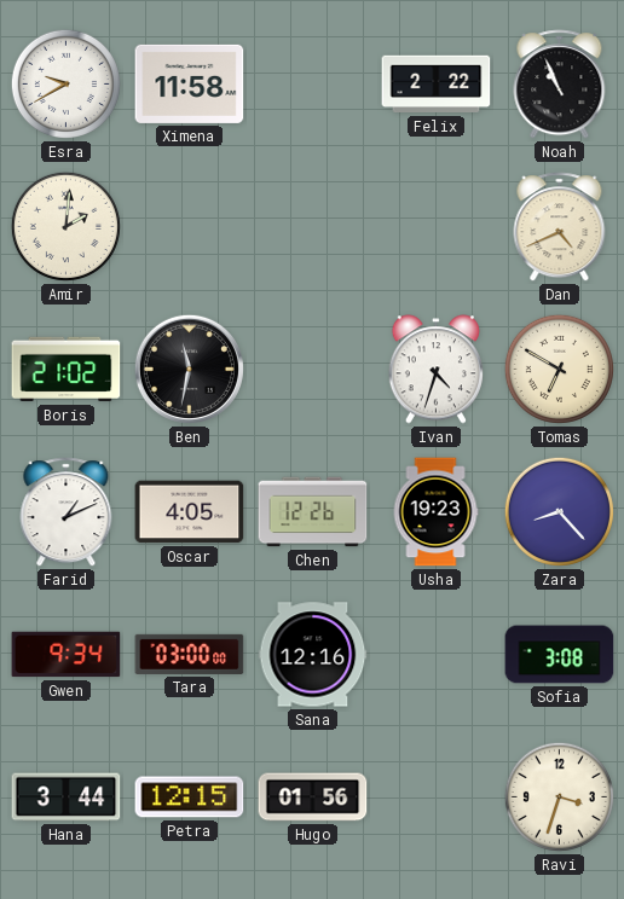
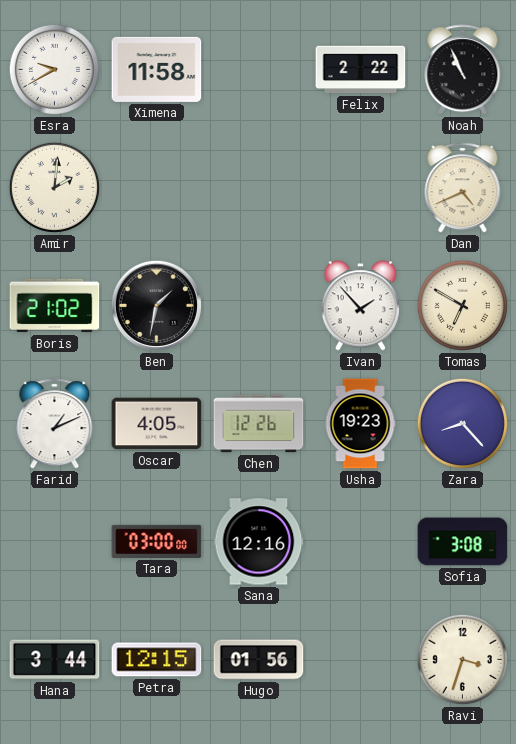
Ben: 11:32 -> 1:32 (156, 305)
Ivan: 4:33 -> 1:53 (360, 306)
Gwen: 9:34 -> none (67, 655)
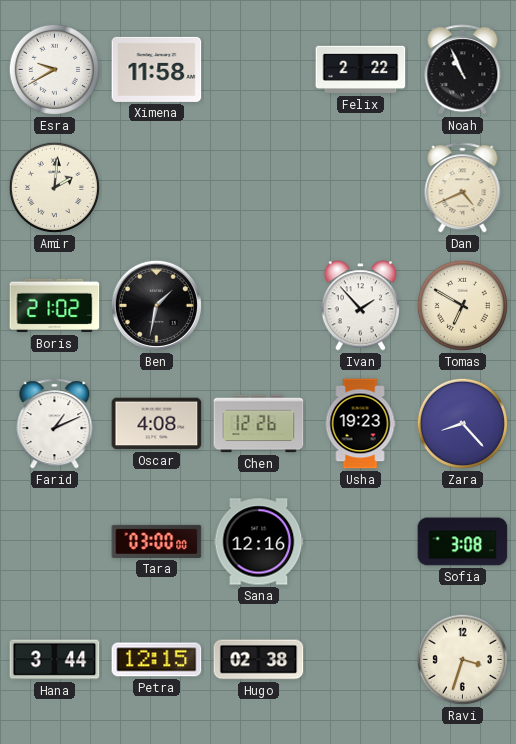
Oscar: 4:05 -> 4:08 (157, 424)
Hugo: 01:56 -> 02:38 (259, 660)
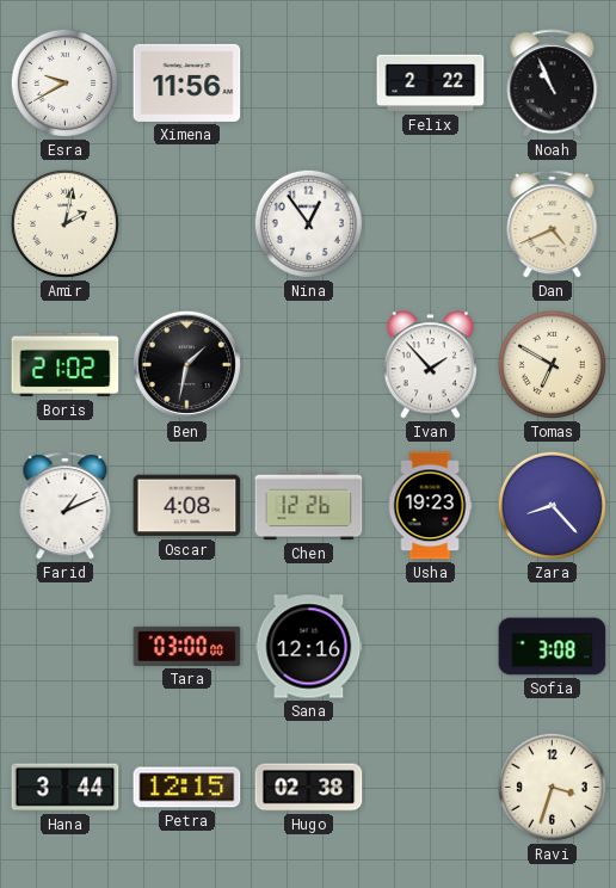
Ximena: 11:58 -> 11:56 (187, 82)
Amir: 2:01 -> 2:02 (64, 223)
Nina: none -> 12:54 (308, 223)
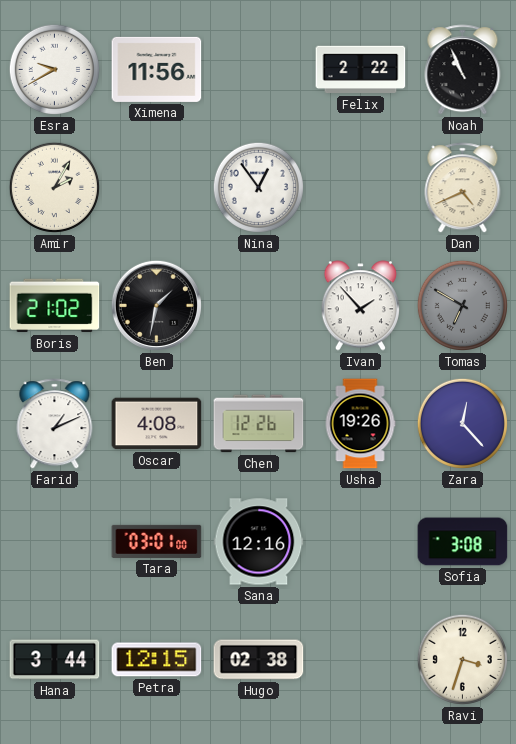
Amir: 2:02 -> 2:05 (54, 187)
Tomas dial: cream -> grey (462, 305)
Usha: 19:23 -> 19:26 (360, 424)
Zara: 8:23 -> 12:23 (462, 423)
Tara: 03:00 -> 03:01 (157, 541)
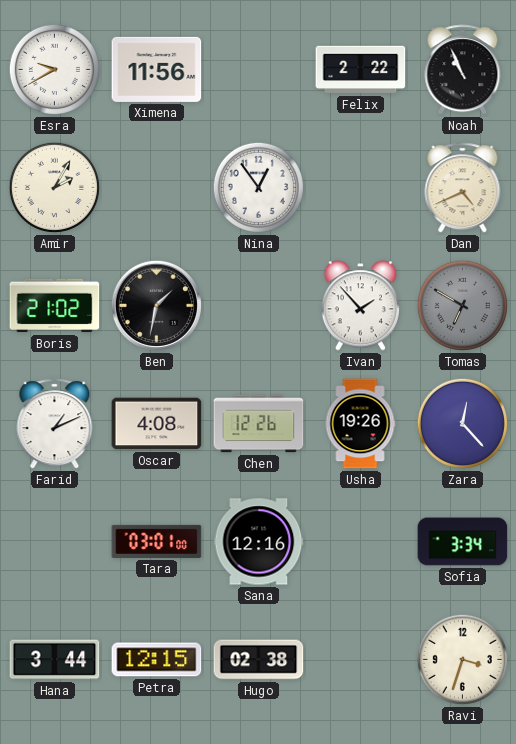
Sofia: 3:08 -> 3:34 (463, 542)
